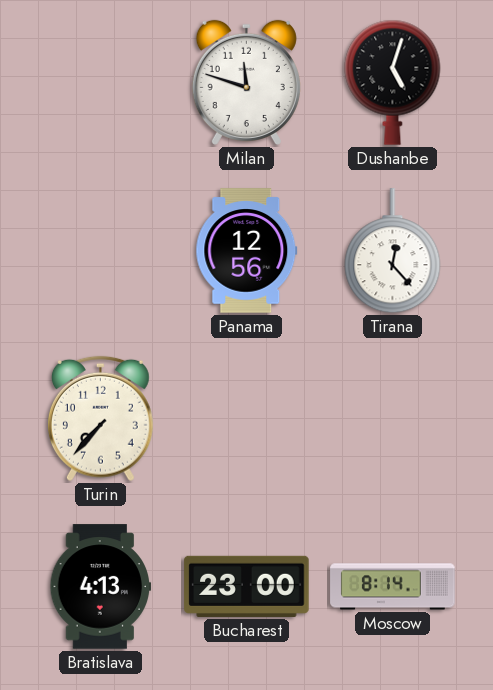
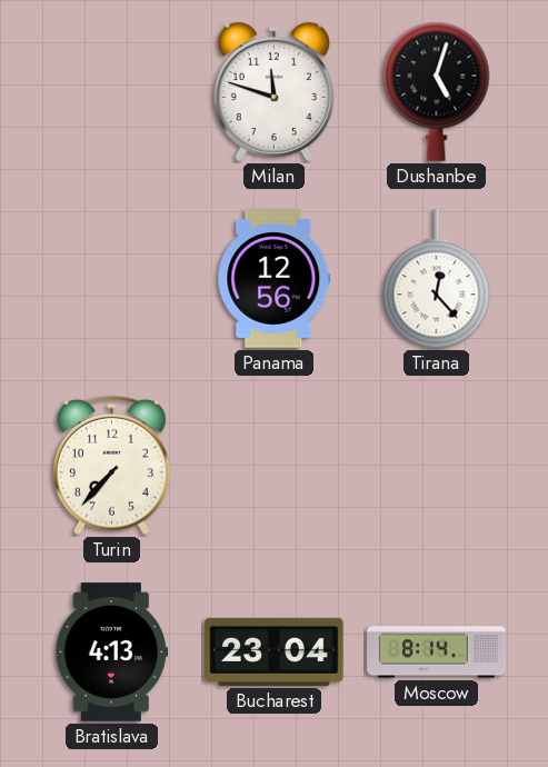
Bucharest: 23:00 -> 23:04 (275, 651)
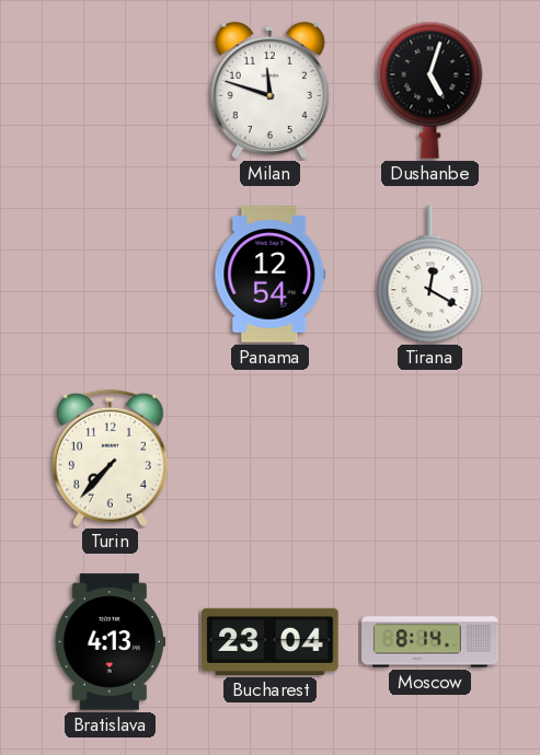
Panama: 12:56 -> 12:54 (271, 275)
Tirana: 12:23 -> 12:20 (430, 275)
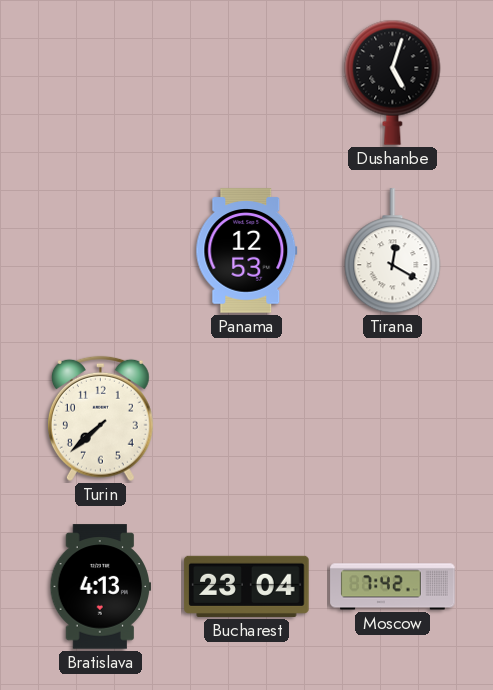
Milan: 11:48 -> none (269, 90)
Panama: 12:54 -> 12:53 (247, 251)
Turin: 7:37 -> 7:38 (100, 419)
Moscow: 8:14 -> 7:42 (393, 587)
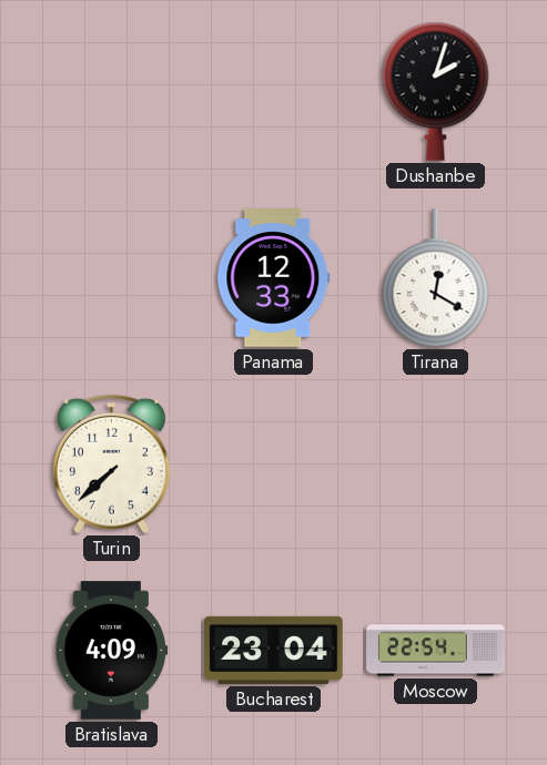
Dushanbe: 5:03 -> 2:03 (436, 91)
Panama: 12:53 -> 12:33 (274, 278)
Bratislava: 4:13 -> 4:09 (112, 651)
Moscow: 7:42 -> 22:54 (436, 651)
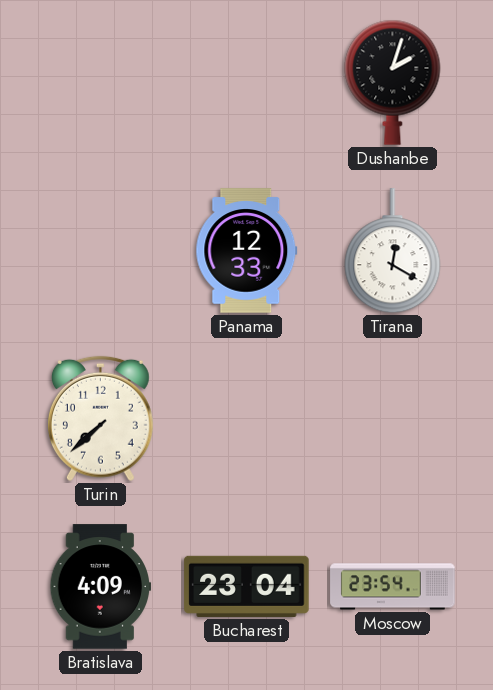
Moscow: 22:54 -> 23:54 (393, 587)
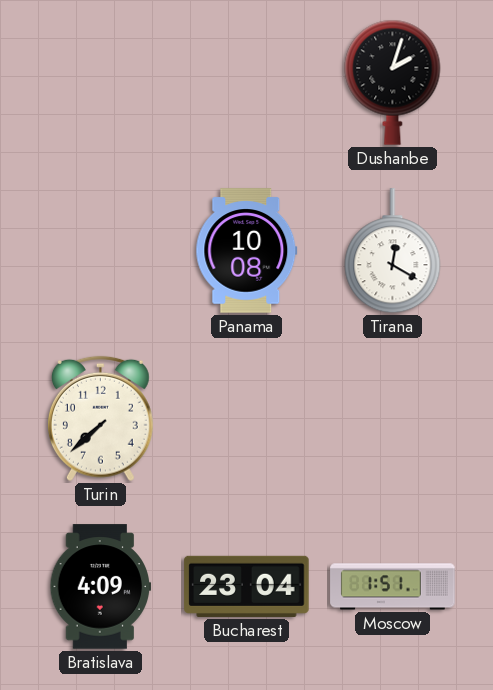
Panama: 12:33 -> 10:08 (247, 251)
Moscow: 23:54 -> 1:51 (393, 587)
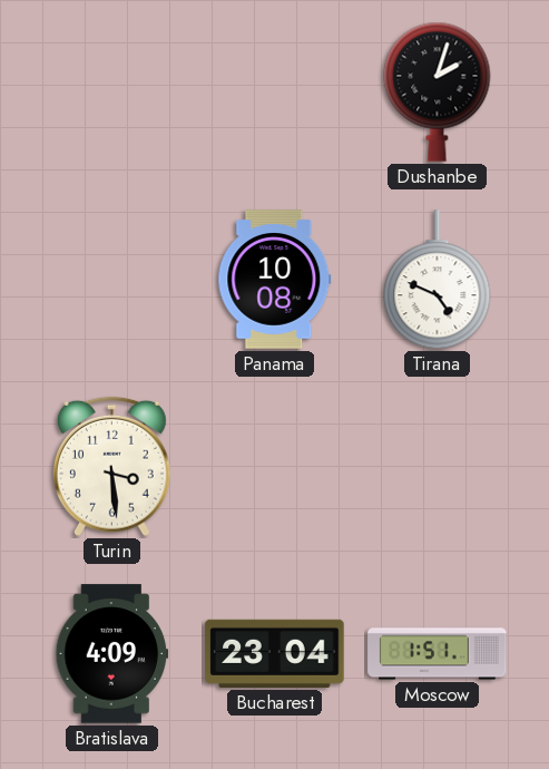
Tirana: 12:20 -> 4:49 (438, 280)
Turin: 7:38 -> 3:29 (111, 467)
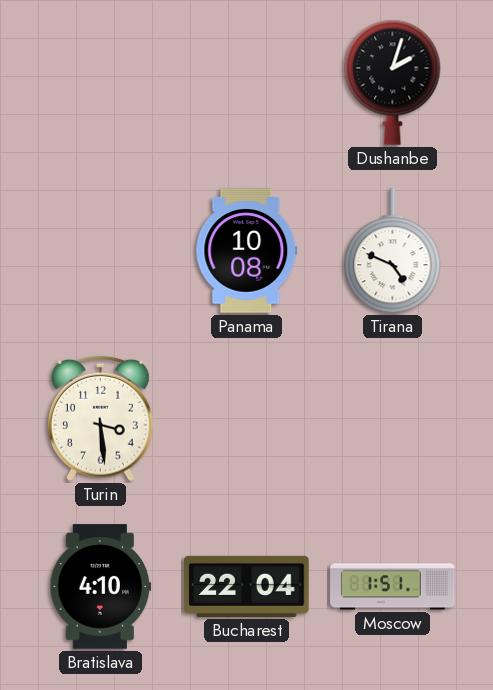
Bratislava: 4:09 -> 4:10 (101, 587)
Bucharest: 23:04 -> 22:04 (247, 586)
